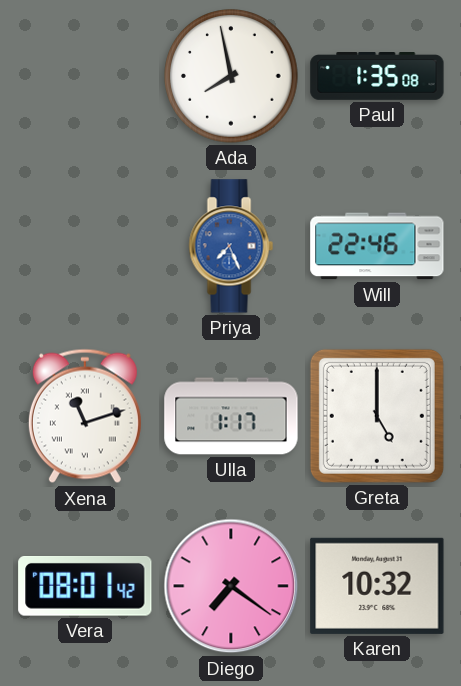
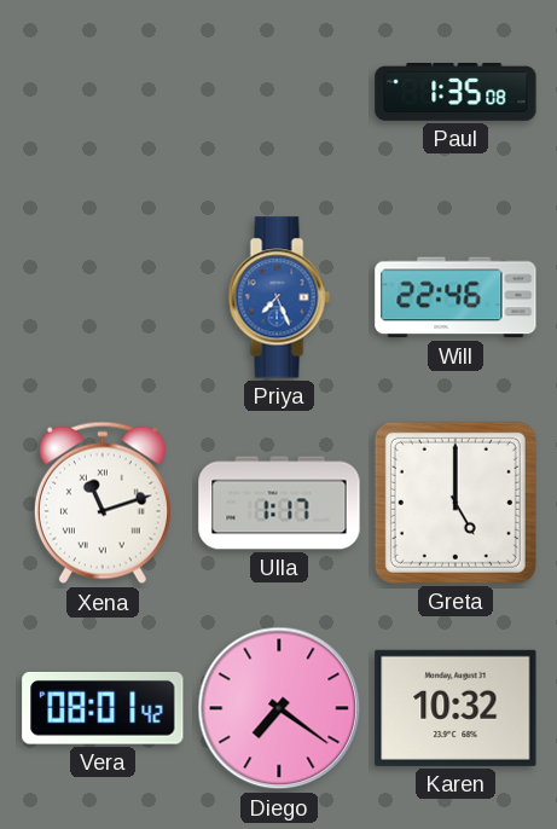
Ada: 7:58 -> none (231, 76)
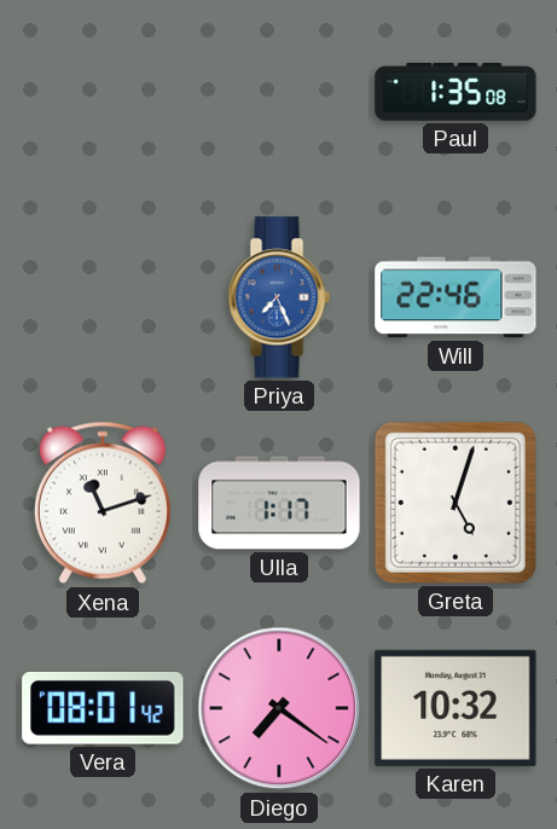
Greta: 5:00 -> 5:03 (456, 503)
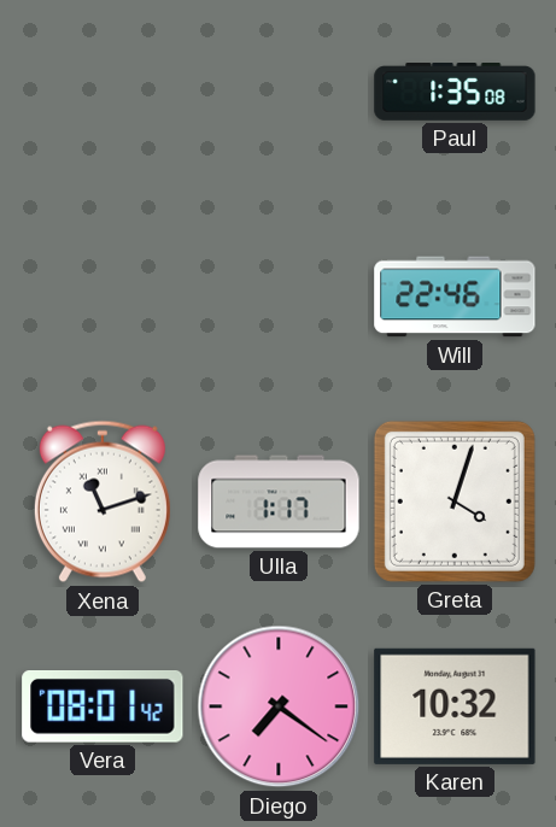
Priya: 7:26 -> none (279, 297)
Greta: 5:03 -> 4:03 (455, 502)
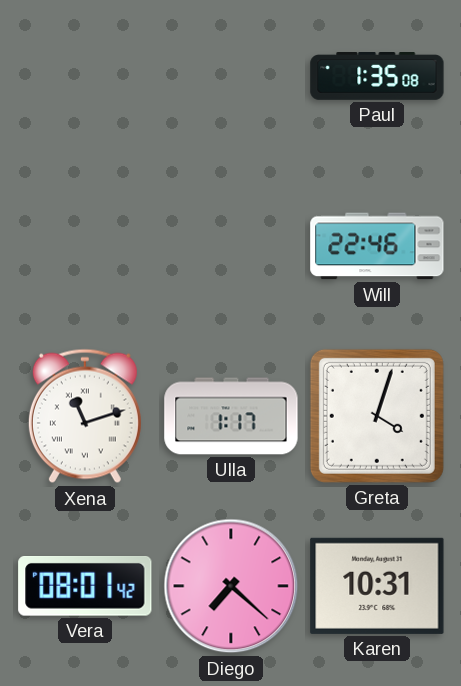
Diego: 7:21 -> 7:22 (231, 586)
Karen: 10:32 -> 10:31 (377, 586)
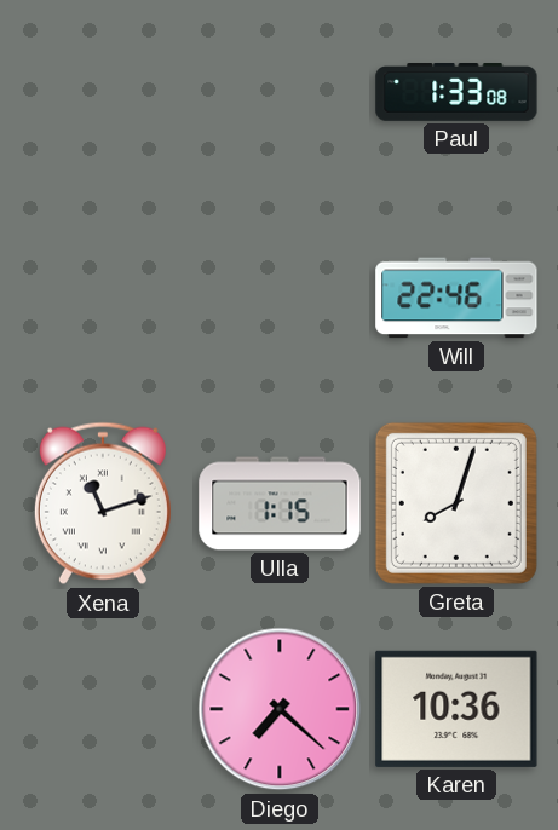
Paul: 1:35 -> 1:33 (456, 93)
Ulla: 1:17 -> 1:15 (280, 503)
Greta: 4:03 -> 8:03 (456, 503)
Vera: 08:01 -> none (85, 587)
Karen: 10:31 -> 10:36 (456, 709)
